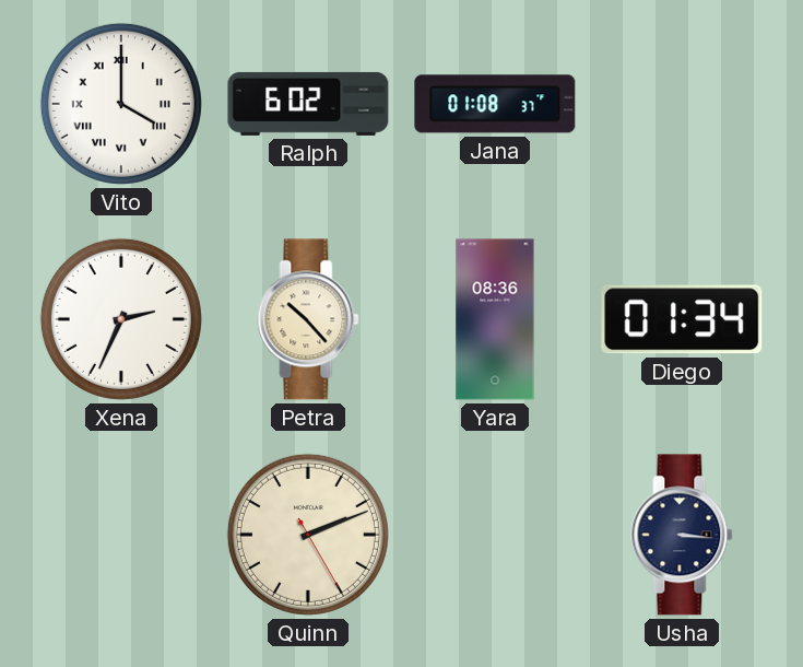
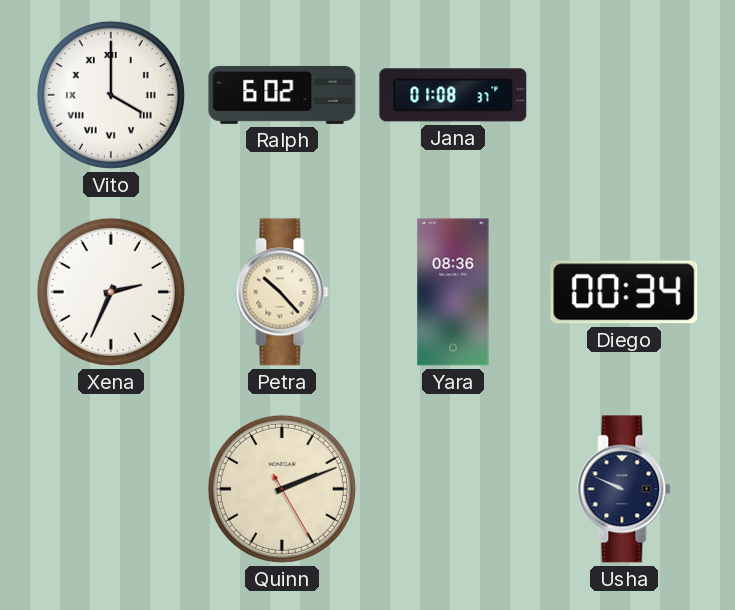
Diego: 01:34 -> 00:34 (624, 292)
Usha: 3:16 -> 9:49 (624, 489)
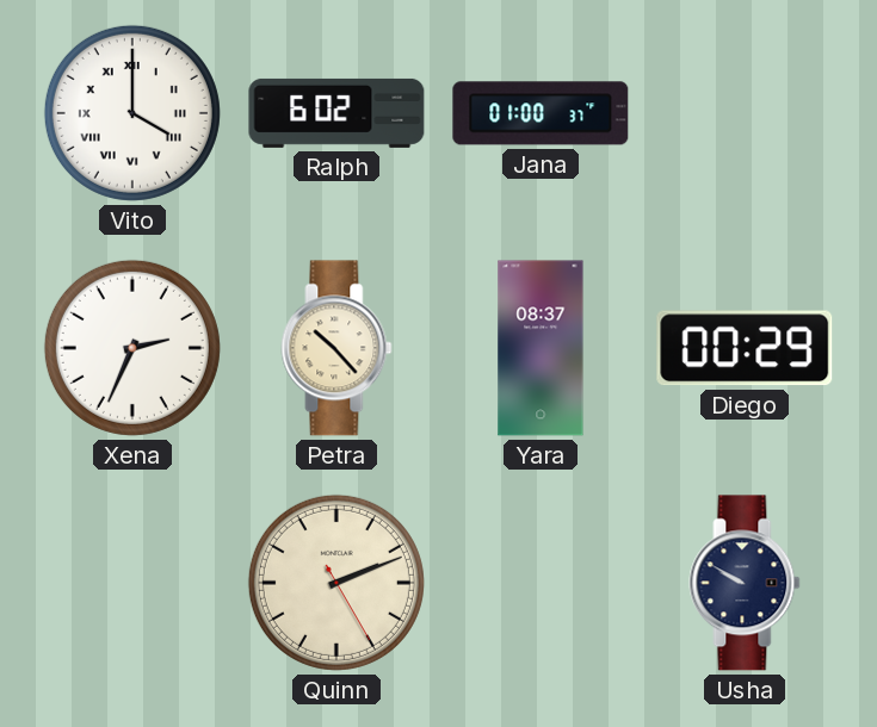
Jana: 01:08 -> 01:00 (541, 113)
Yara: 08:36 -> 08:37 (541, 348)
Diego: 00:34 -> 00:29 (745, 348)
Usha: 9:49 -> 9:50 (745, 583)
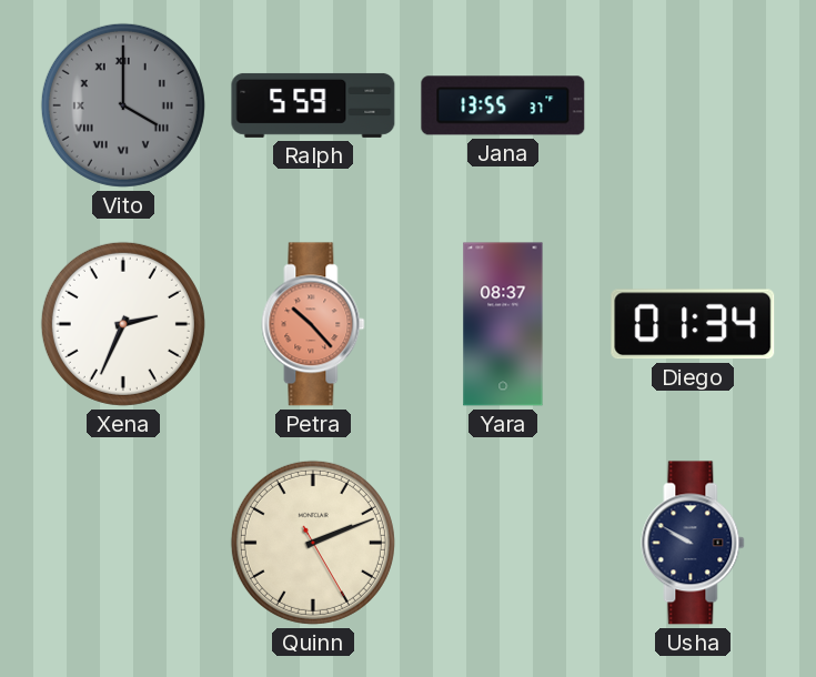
Vito dial: white -> grey (123, 105)
Ralph: 6:02 -> 5:59 (313, 105)
Jana: 01:00 -> 13:55 (503, 105)
Petra dial: cream -> salmon (313, 324)
Diego: 00:29 -> 01:34 (693, 324)
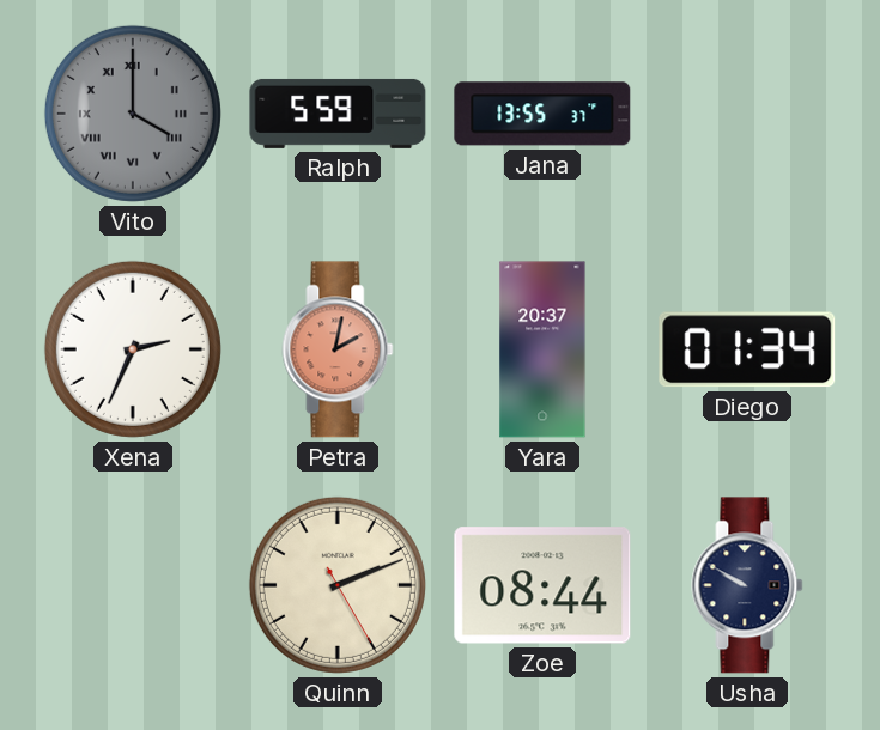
Petra: 10:23 -> 2:02 (338, 349)
Yara: 08:37 -> 20:37 (542, 349)
Zoe: none -> 08:44 (542, 585)
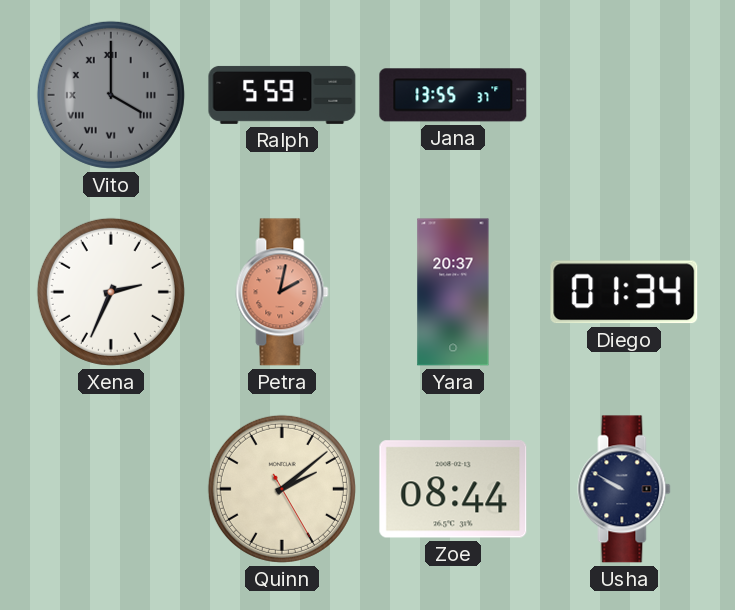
Quinn: 2:11 -> 2:08 (282, 489)
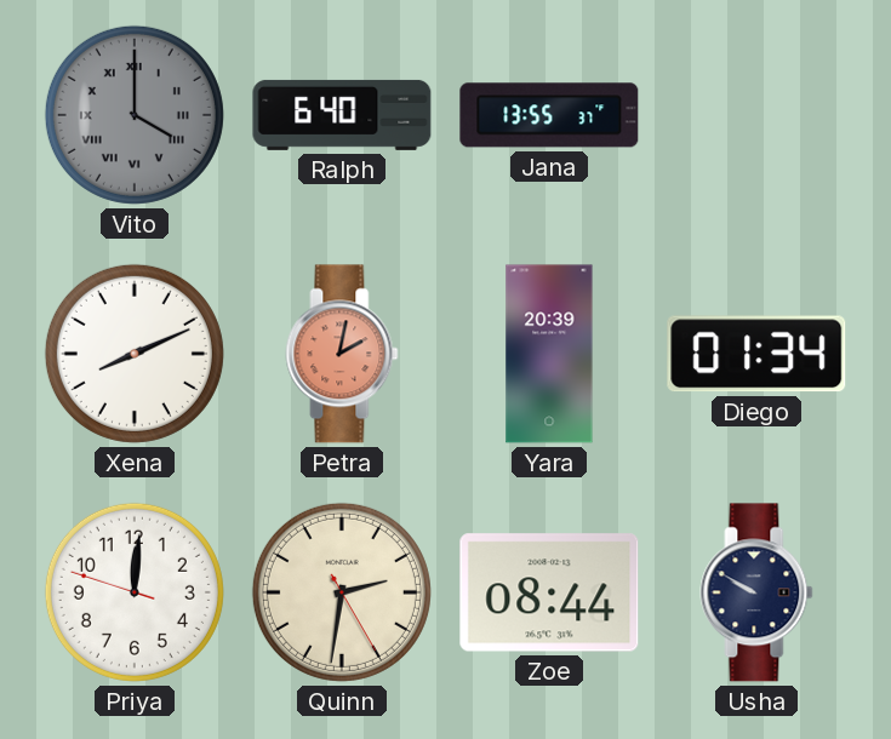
Ralph: 5:59 -> 6:40 (342, 115)
Xena: 2:34 -> 8:11 (135, 354)
Yara: 20:37 -> 20:39 (549, 354)
Priya: none -> 12:00 (135, 592)
Quinn: 2:08 -> 2:31 (342, 592)
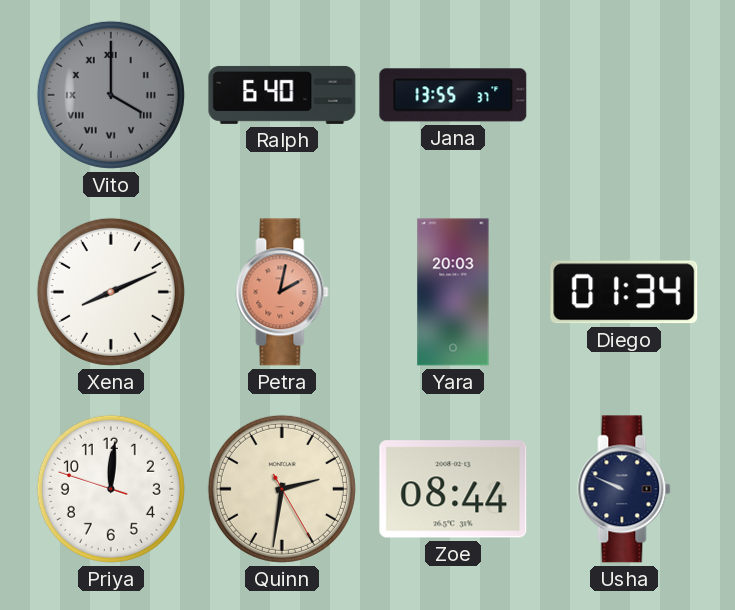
Yara: 20:39 -> 20:03 (453, 292)
Usha: 9:50 -> 9:49 (624, 489)
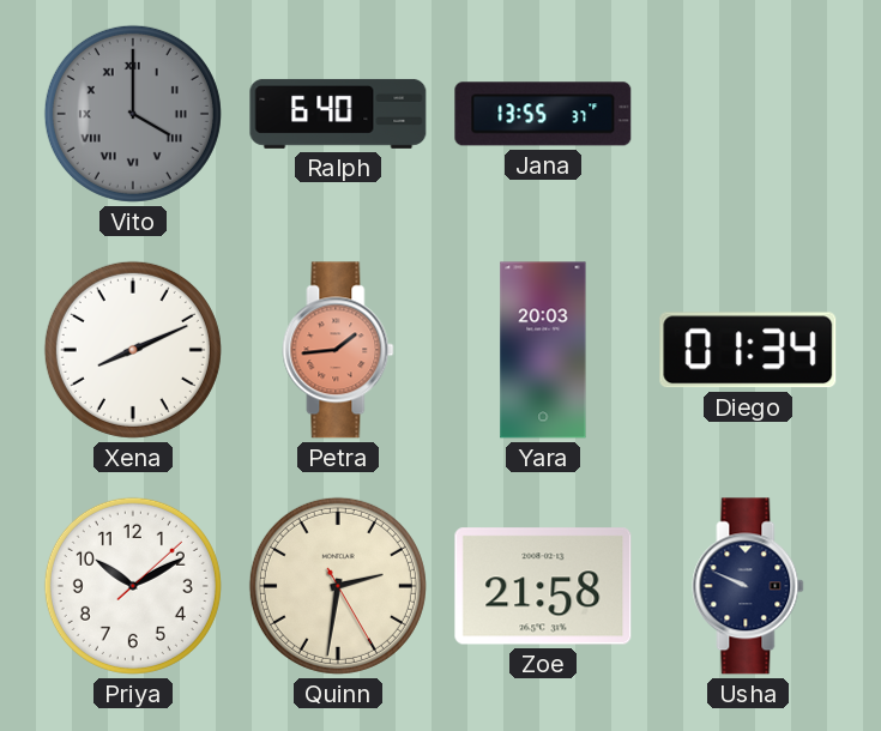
Petra: 2:02 -> 1:44 (338, 350)
Priya: 12:00 -> 10:10 (133, 586)
Zoe: 08:44 -> 21:58 (543, 586)
